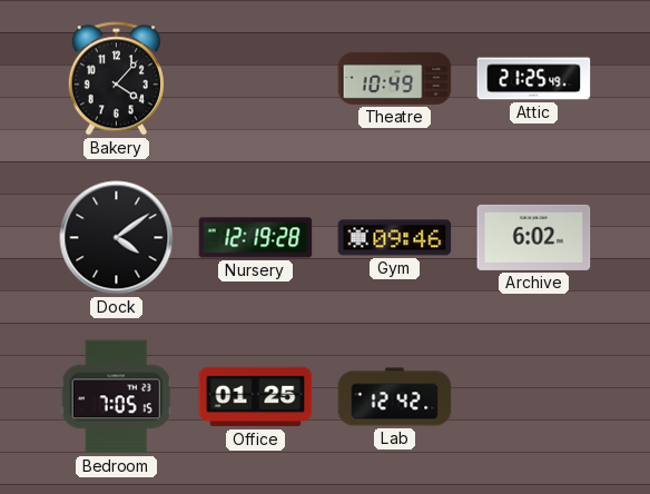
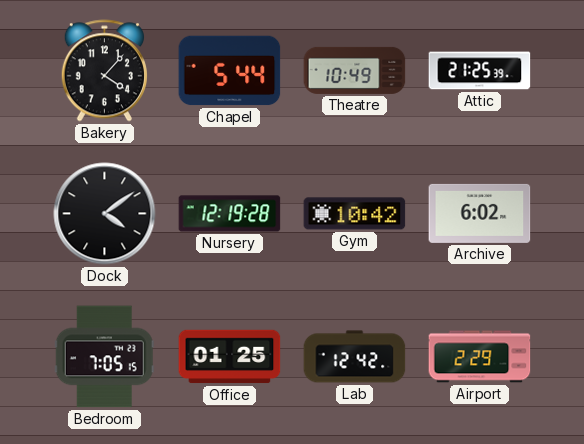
Chapel: none -> 5:44 (230, 71)
Attic: 21:25:49 -> 21:25:39 (480, 71)
Gym: 09:46 -> 10:42 (355, 214)
Airport: none -> 2:29 (480, 357)
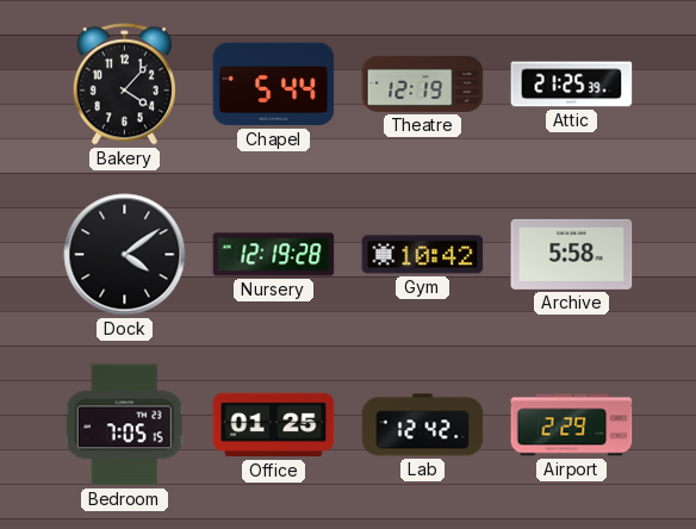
Theatre: 10:49 -> 12:19 (423, 83)
Archive: 6:02 -> 5:58 (572, 254)
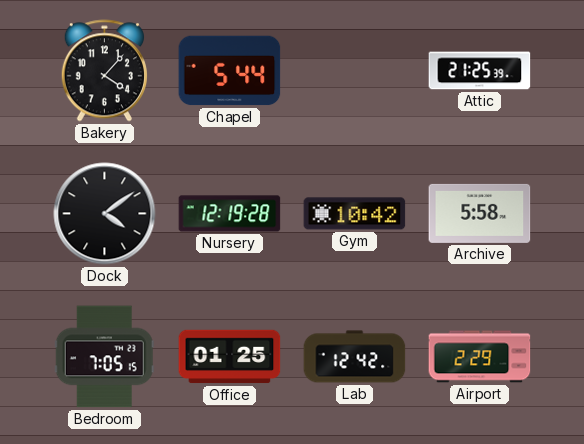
Theatre: 12:19 -> none (423, 83)
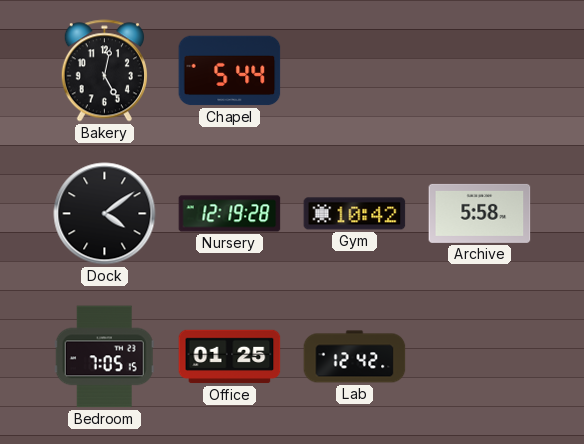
Bakery: 4:07 -> 5:02 (104, 71)
Attic: 21:25 -> none (480, 71)
Airport: 2:29 -> none (480, 357)
